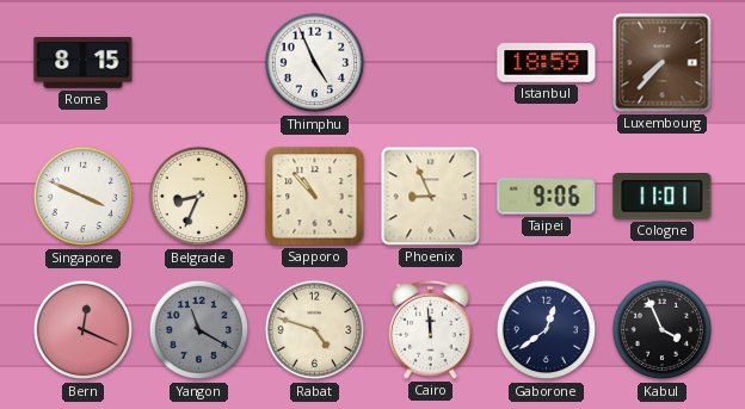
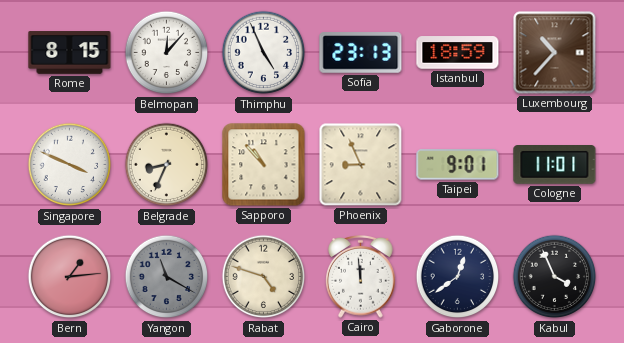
Belmopan: none -> 12:07 (167, 53)
Sofia: none -> 23:13 (361, 53)
Luxembourg: 7:37 -> 10:37 (555, 53)
Taipei: 9:06 -> 9:01 (458, 165)
Bern: 12:19 -> 1:14 (70, 277)
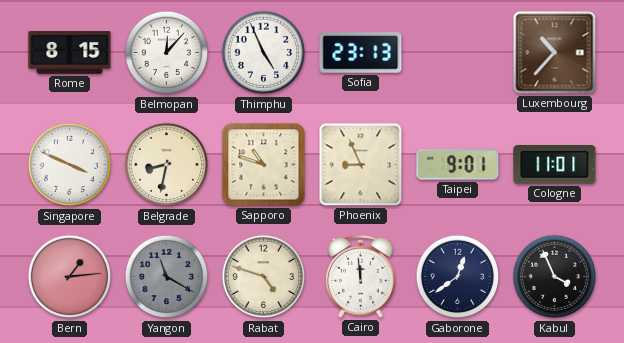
Istanbul: 18:59 -> none (458, 53)
Belgrade: 8:34 -> 8:32 (167, 165)
Sapporo: 10:53 -> 10:48 (264, 165)
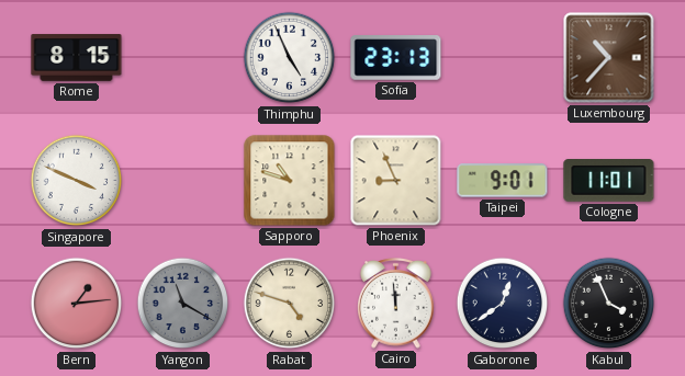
Belmopan: 12:07 -> none (167, 53)
Belgrade: 8:32 -> none (167, 165)
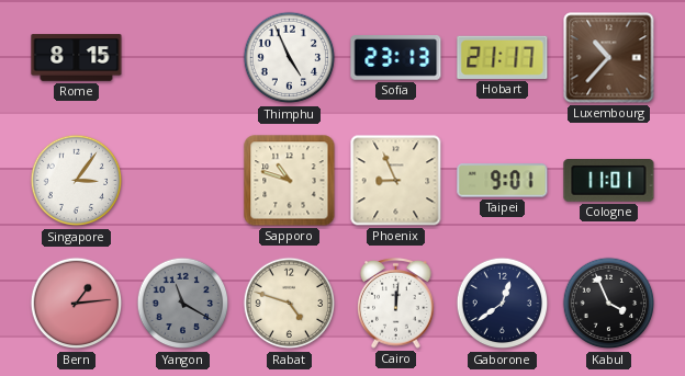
Hobart: none -> 21:17 (503, 57)
Singapore: 3:49 -> 3:06 (77, 181)
Cairo: 11:59 -> 12:01 (396, 304)
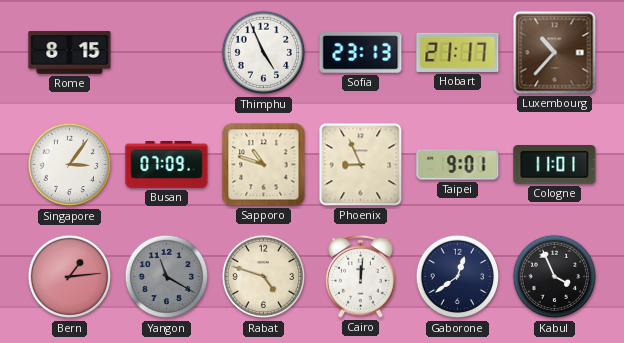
Busan: none -> 07:09 (167, 165)
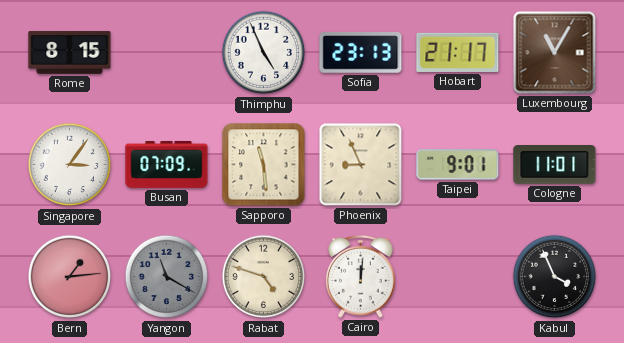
Luxembourg: 10:37 -> 11:05 (555, 53)
Sapporo: 10:48 -> 11:29 (264, 165)
Gaborone: 12:39 -> none (458, 277)
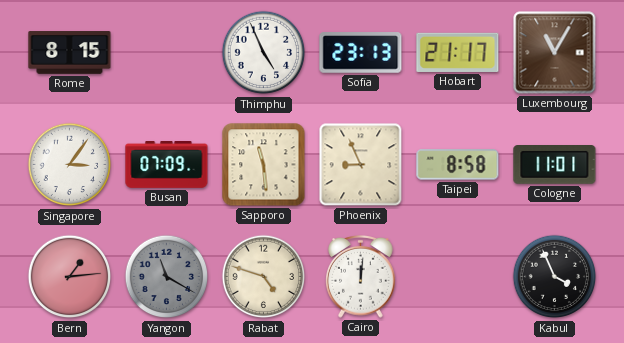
Taipei: 9:01 -> 8:58 (458, 165)
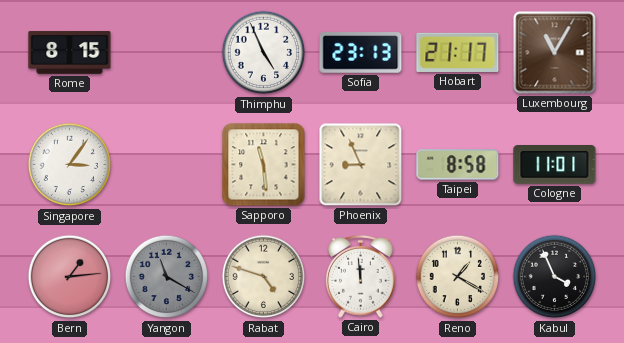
Busan: 07:09 -> none (167, 165)
Cairo: 12:01 -> 11:59 (361, 277)
Reno: none -> 1:20 (458, 277)
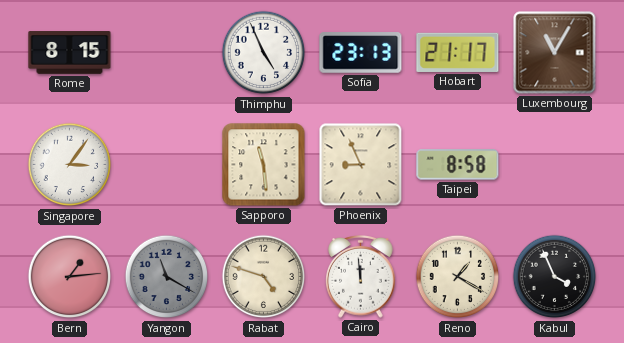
Cologne: 11:01 -> none (555, 165)
